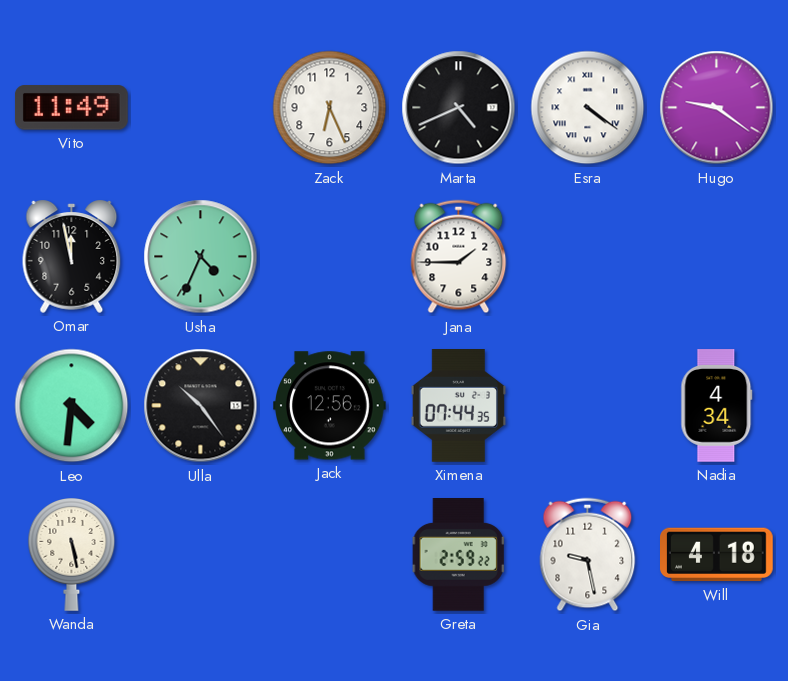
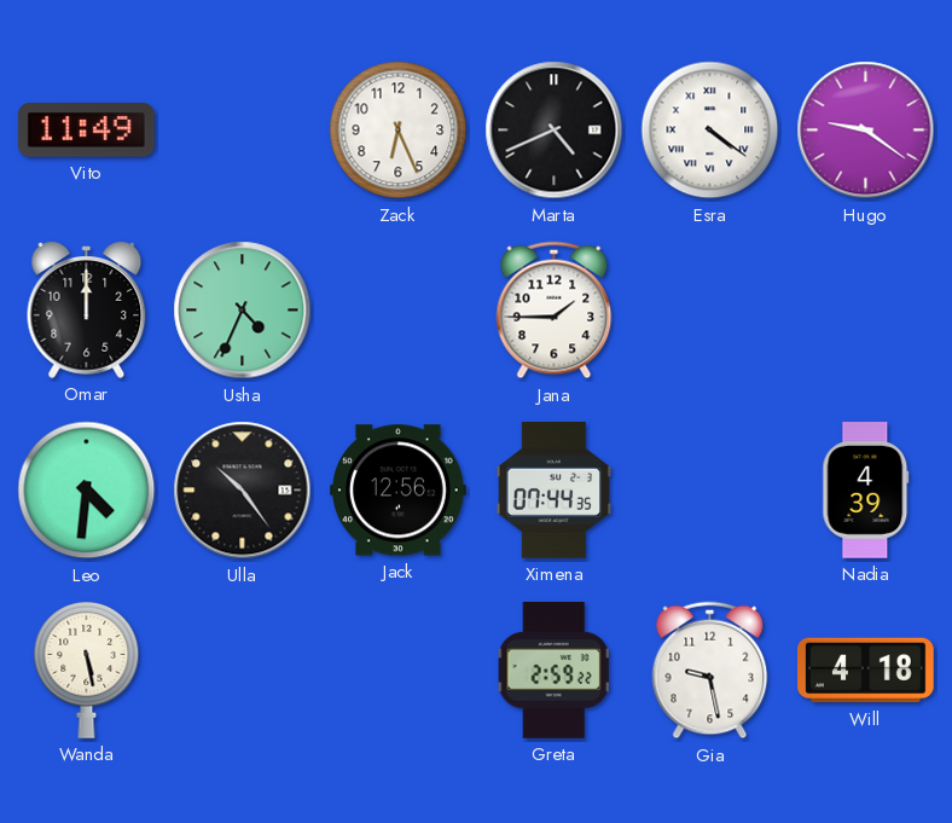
Omar: 11:58 -> 12:00 (87, 309)
Nadia: 4:34 -> 4:39 (866, 491)
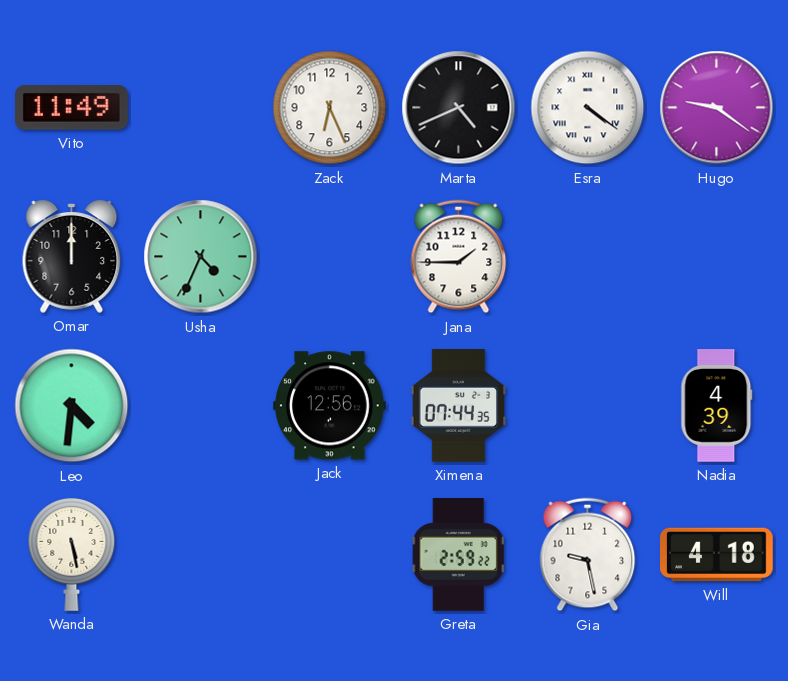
Ulla: 10:24 -> none (243, 491)
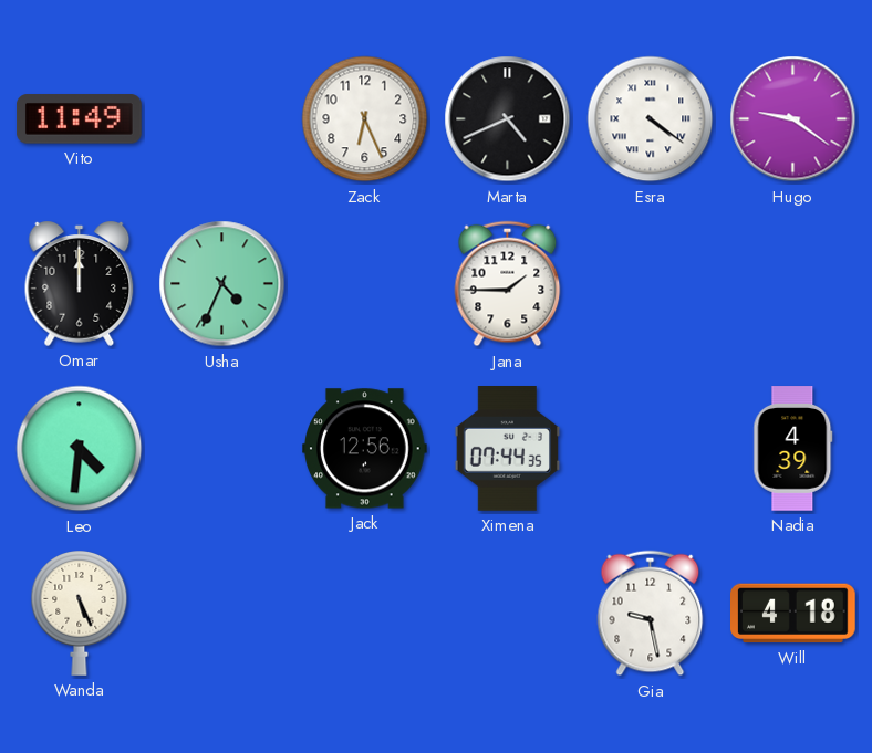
Wanda: 5:28 -> 5:26 (80, 614)
Greta: 2:59 -> none (458, 555)
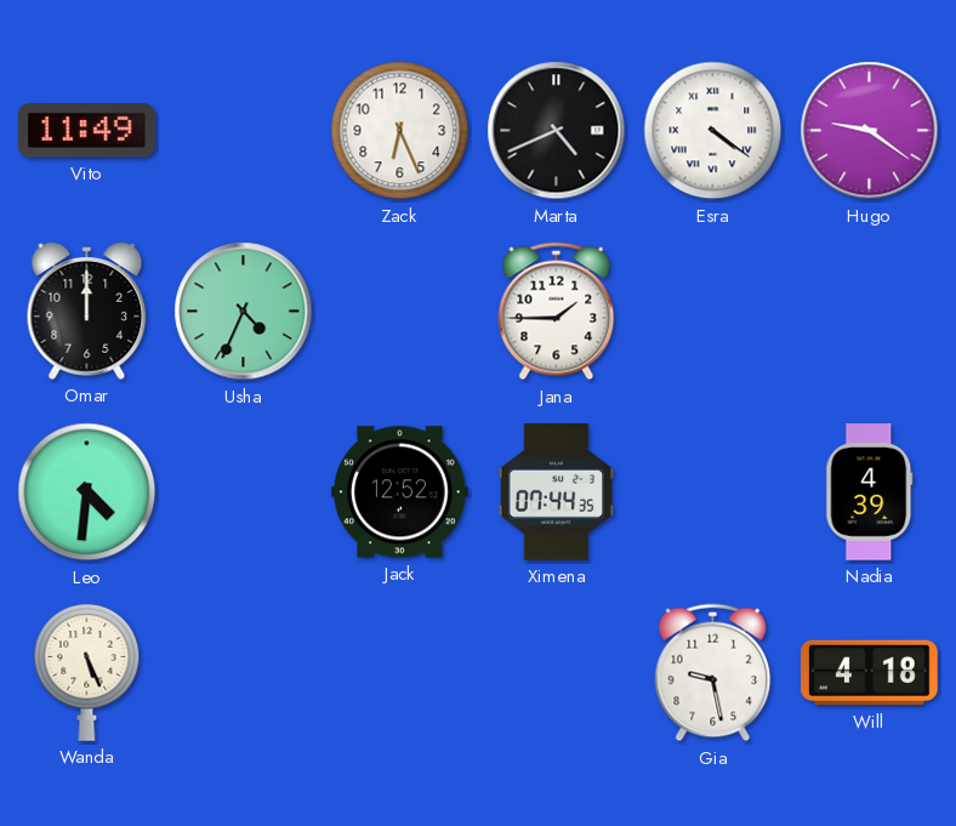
Jack: 12:56 -> 12:52 (400, 492)
